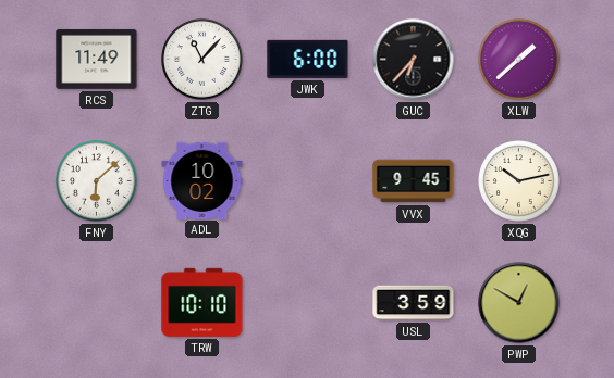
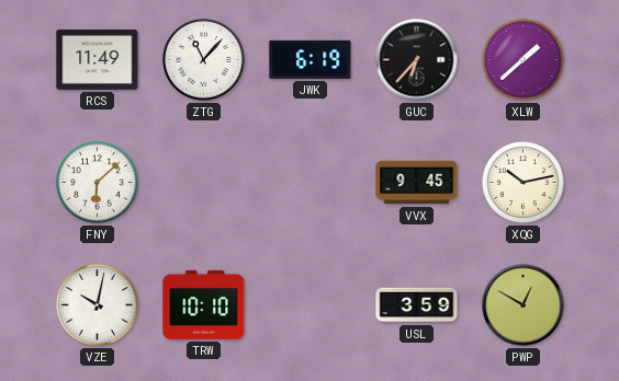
JWK: 6:00 -> 6:19 (311, 59)
ADL: 10:02 -> none (202, 180)
VZE: none -> 10:02 (98, 305)
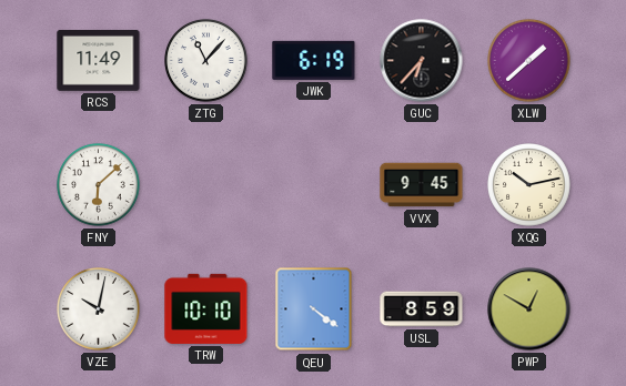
QEU: none -> 4:21 (314, 309)
USL: 3:59 -> 8:59 (422, 309)
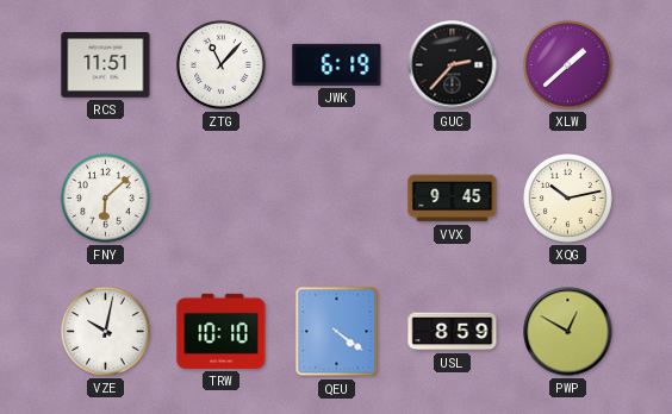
RCS: 11:49 -> 11:51 (106, 64)
GUC: 6:37 -> 2:37 (453, 65)
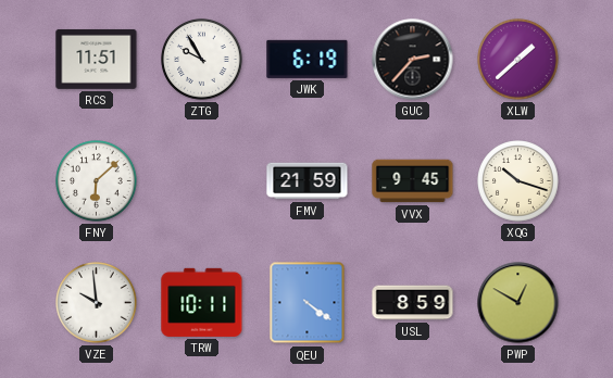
ZTG: 11:07 -> 9:55 (202, 60)
FMV: none -> 21:59 (308, 181)
XQG: 10:13 -> 10:18 (518, 181)
VZE: 10:02 -> 9:59 (97, 303)
TRW: 10:10 -> 10:11 (202, 302)
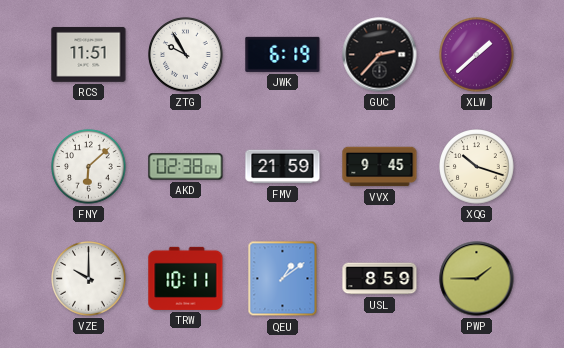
AKD: none -> 02:38 (186, 167)
VZE: 9:59 -> 10:00 (89, 279)
QEU: 4:21 -> 1:09 (283, 279)
PWP: 12:50 -> 1:45 (477, 279)
